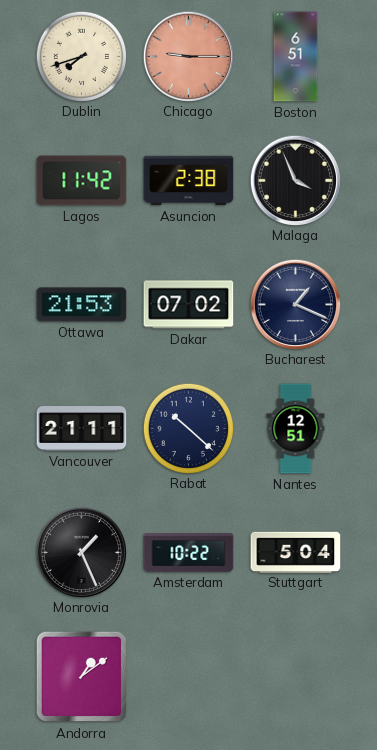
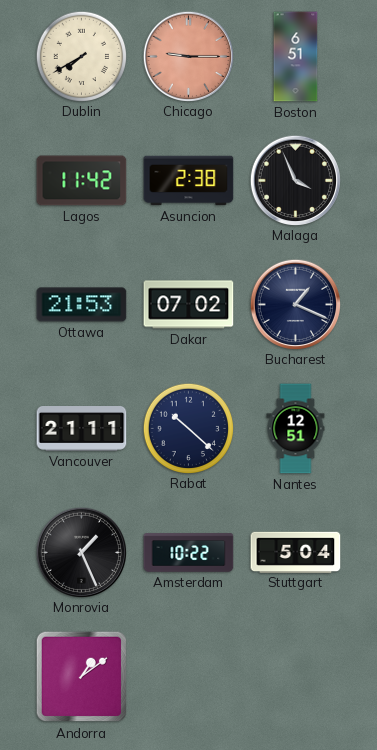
Dublin: 7:42 -> 7:40 (81, 56)
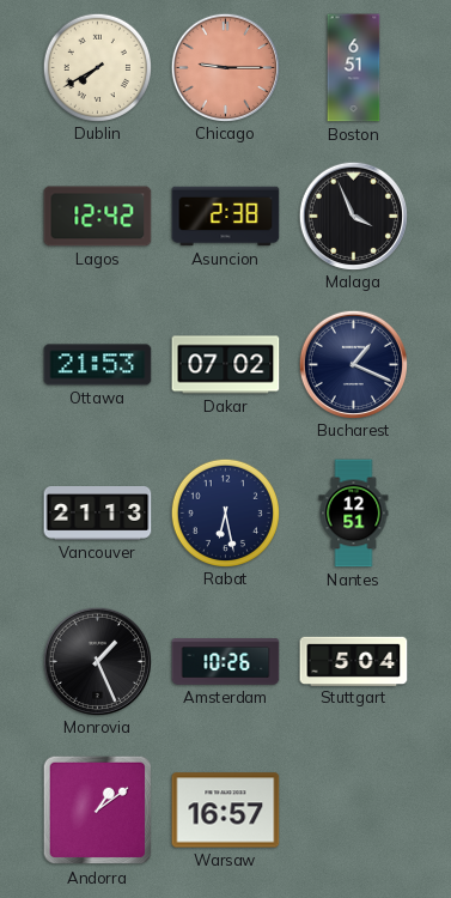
Lagos: 11:42 -> 12:42 (98, 217)
Vancouver: 21:11 -> 21:13 (98, 514)
Rabat: 10:22 -> 6:28 (225, 512)
Amsterdam: 10:22 -> 10:26 (226, 662)
Warsaw: none -> 16:57 (226, 811)
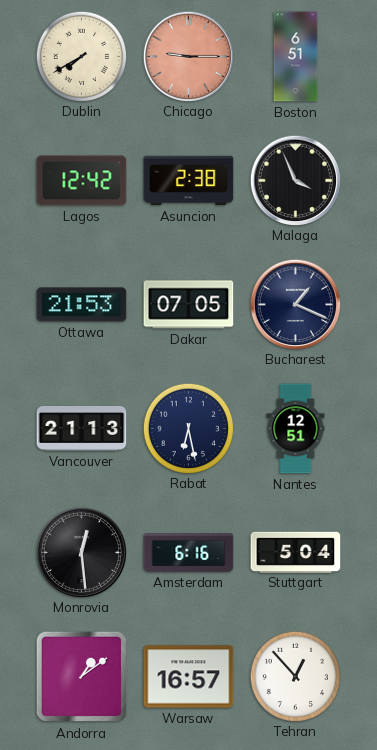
Dakar: 07:02 -> 07:05 (189, 305)
Monrovia: 1:26 -> 12:29 (81, 552)
Amsterdam: 10:26 -> 6:16 (189, 553)
Tehran: none -> 12:53 (295, 676)
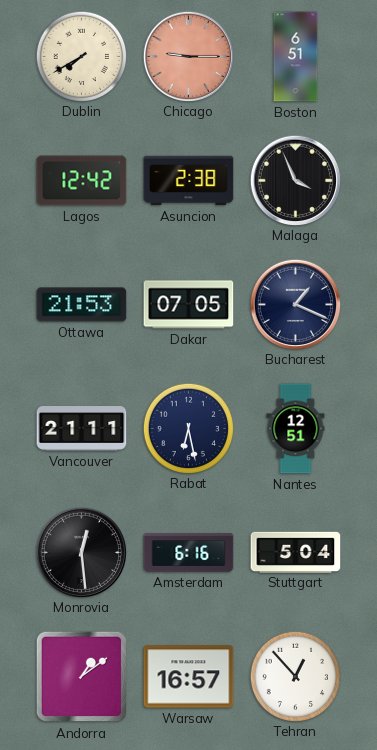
Vancouver: 21:13 -> 21:11 (82, 429)
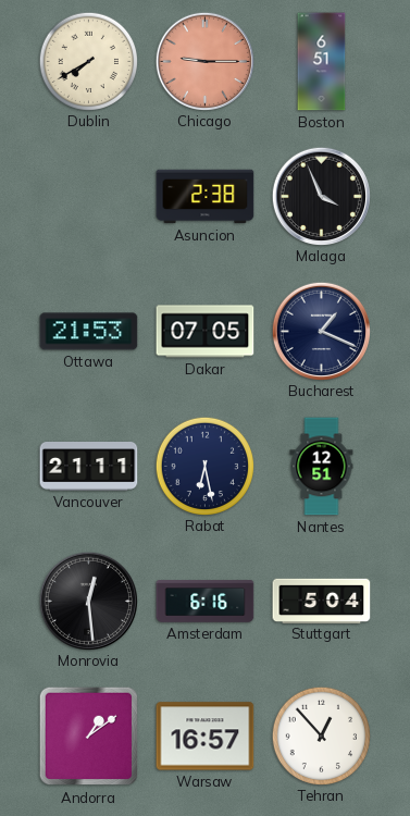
Lagos: 12:42 -> none (82, 181)
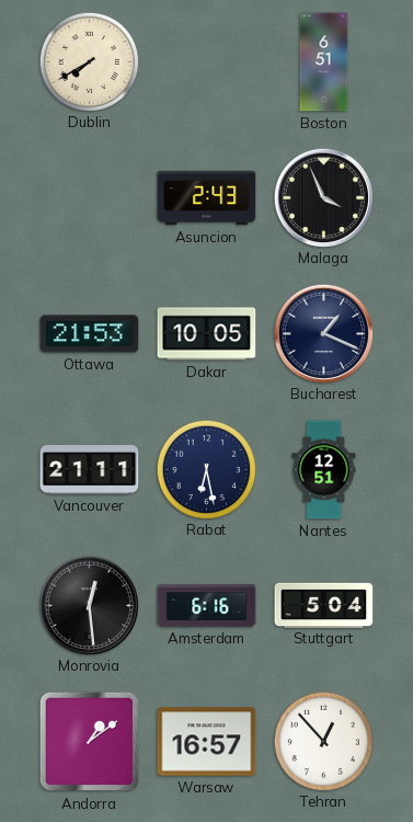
Chicago: 9:15 -> none (204, 61)
Asuncion: 2:38 -> 2:43 (207, 198)
Dakar: 07:05 -> 10:05 (207, 334)
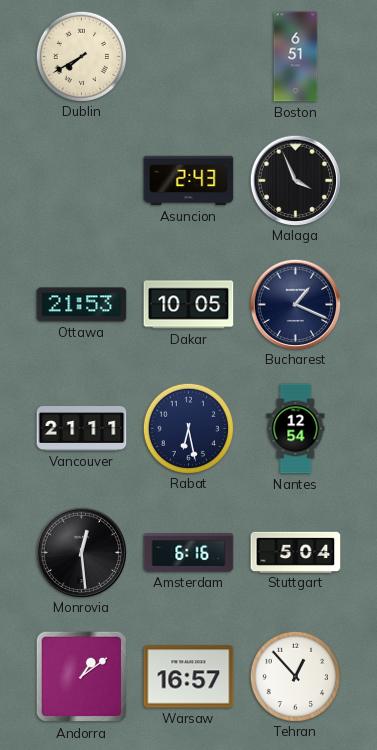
Nantes: 12:51 -> 12:54 (296, 429)
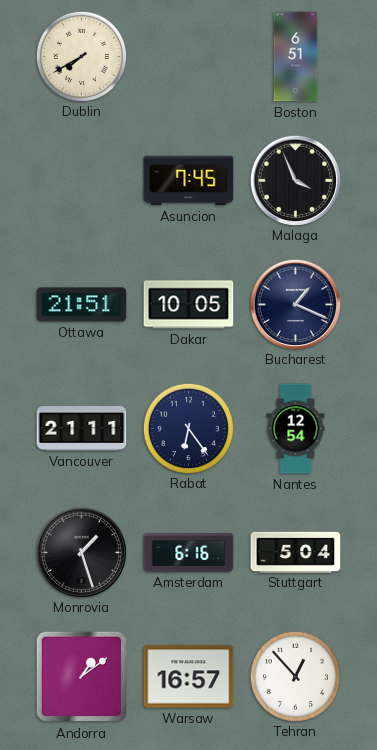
Asuncion: 2:43 -> 7:45 (189, 181)
Ottawa: 21:53 -> 21:51 (82, 305)
Rabat: 6:28 -> 6:24 (188, 428)
Monrovia: 12:29 -> 1:27 (81, 552)
